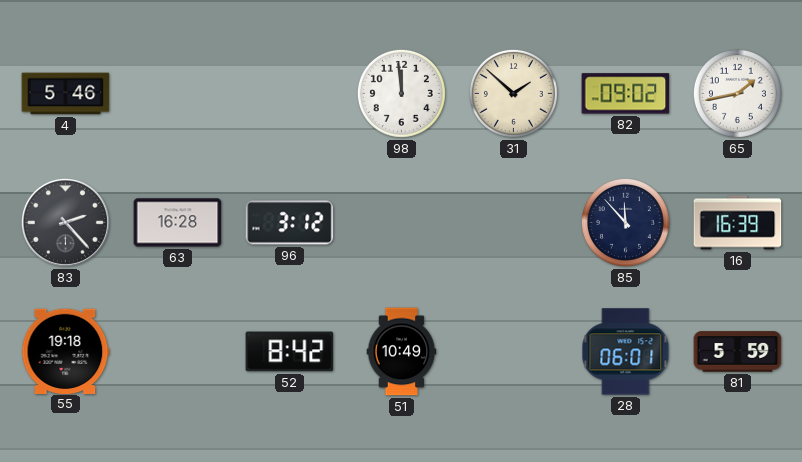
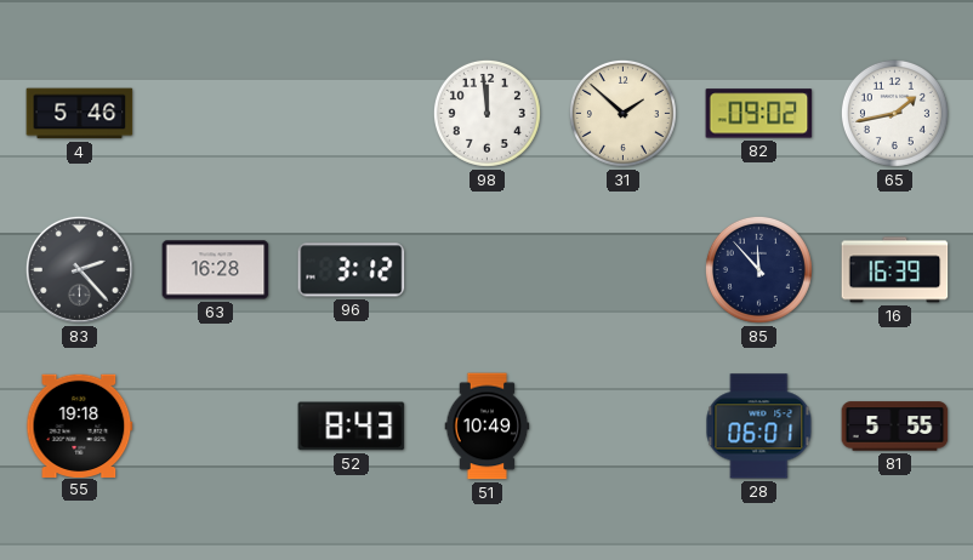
52: 8:42 -> 8:43 (352, 427)
81: 5:59 -> 5:55 (895, 427)
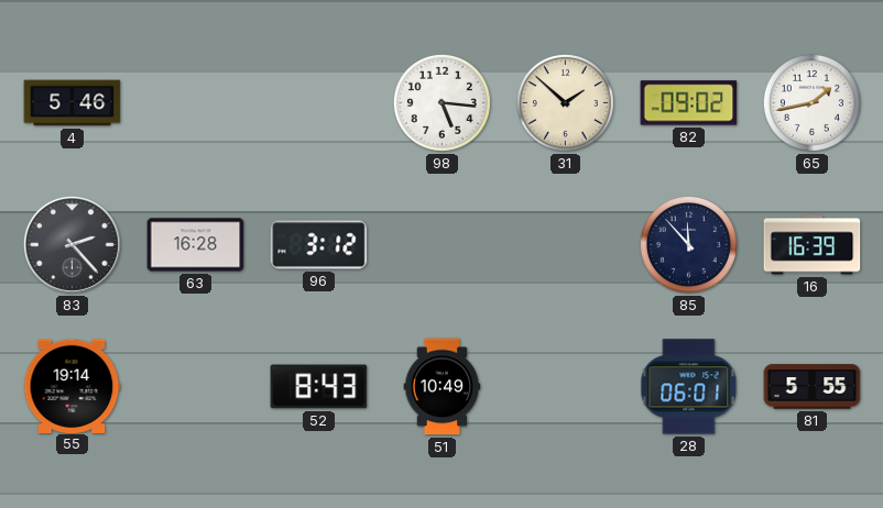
98: 11:59 -> 5:16 (441, 102)
55: 19:18 -> 19:14 (73, 386)
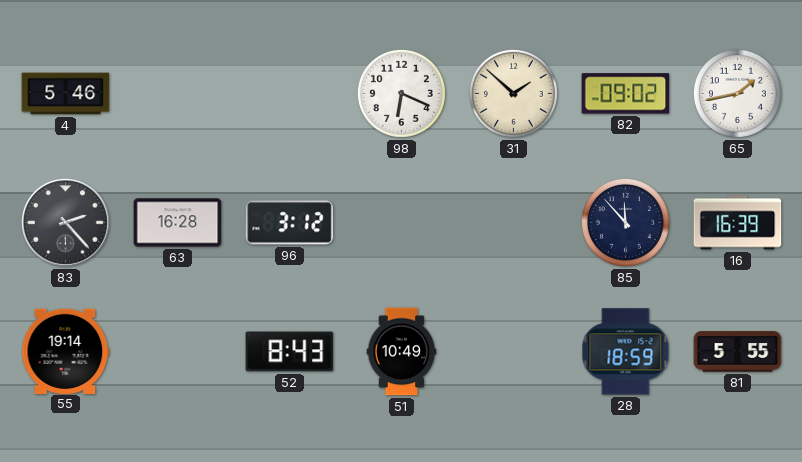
98: 5:16 -> 6:19 (401, 93)
28: 06:01 -> 18:59 (626, 352)
